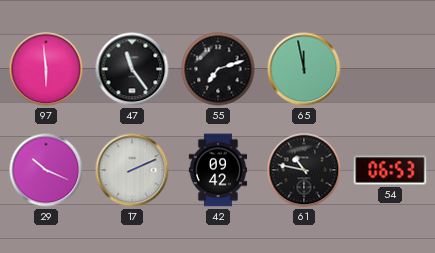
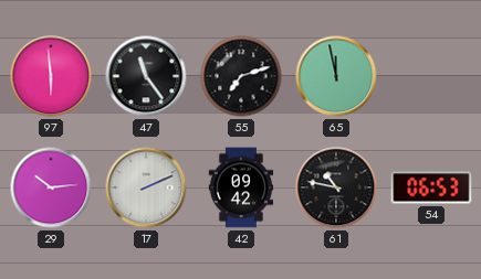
29: 10:19 -> 10:14 (51, 187)
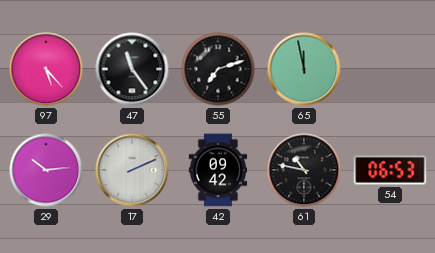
97: 5:59 -> 5:23 (46, 69)
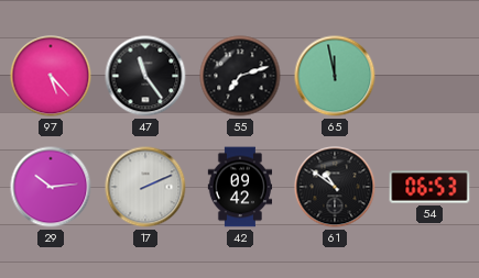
61: 10:47 -> 10:51 (335, 187)
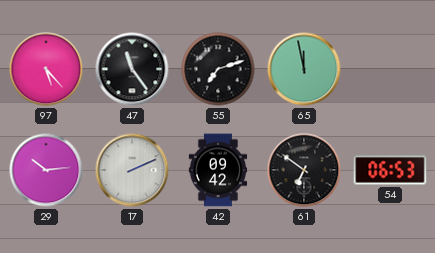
61: 10:51 -> 6:51 (304, 170)
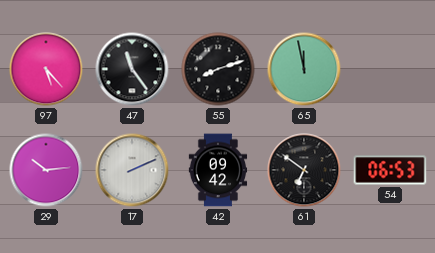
55: 7:12 -> 8:12 (218, 69)
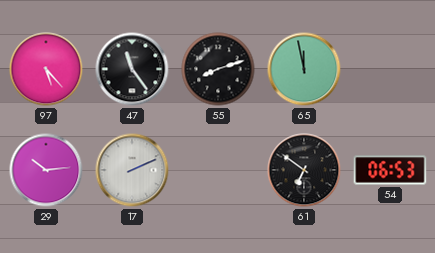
42: 09:42 -> none (218, 170)
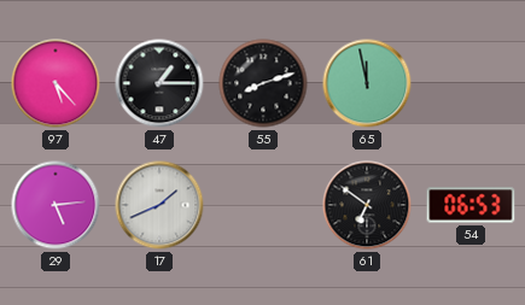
47: 11:24 -> 1:15 (159, 83)
29: 10:14 -> 5:14 (56, 205)
17: 2:11 -> 1:41 (159, 205)
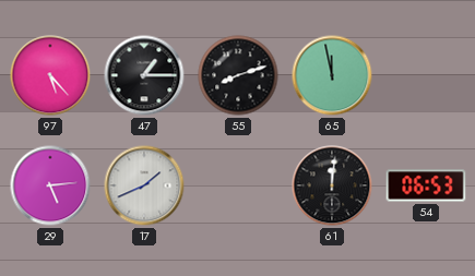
61: 6:51 -> 12:01 (332, 185)
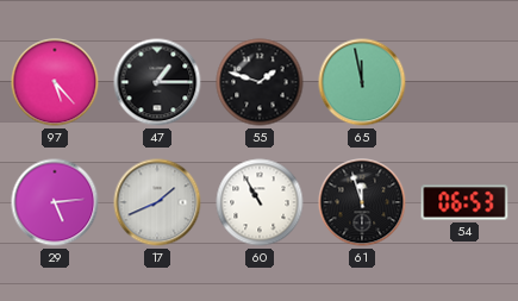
55: 8:12 -> 1:48 (260, 82)
60: none -> 10:55 (260, 202)
61: 12:01 -> 11:57 (362, 202)
